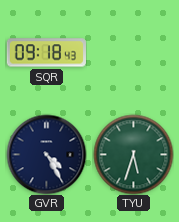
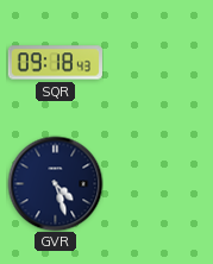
GVR: 4:25 -> 4:27 (55, 183)
TYU: 5:33 -> none (133, 154)
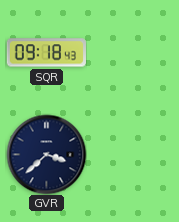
GVR: 4:27 -> 3:38 (46, 154)
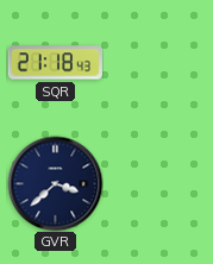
SQR: 09:18 -> 21:18 (55, 63)
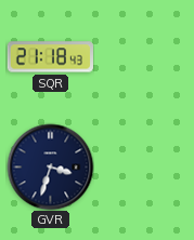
GVR: 3:38 -> 3:33 (50, 166)
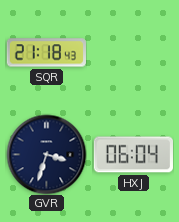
HXJ: none -> 06:04 (133, 155)
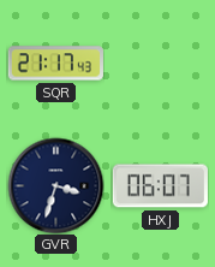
SQR: 21:18 -> 21:17 (55, 64)
HXJ: 06:04 -> 06:07 (160, 186)
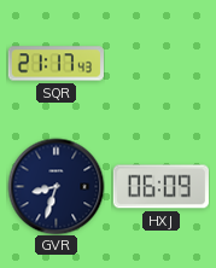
GVR: 3:33 -> 8:33 (56, 186)
HXJ: 06:07 -> 06:09 (160, 187)
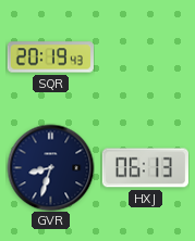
SQR: 21:17 -> 20:19 (50, 58)
HXJ: 06:09 -> 06:13 (145, 168)
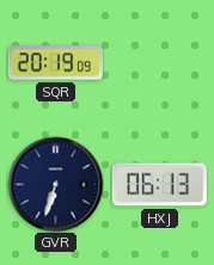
SQR: 20:19:43 -> 20:19:09 (55, 63)
GVR: 8:33 -> 6:33 (55, 184)
